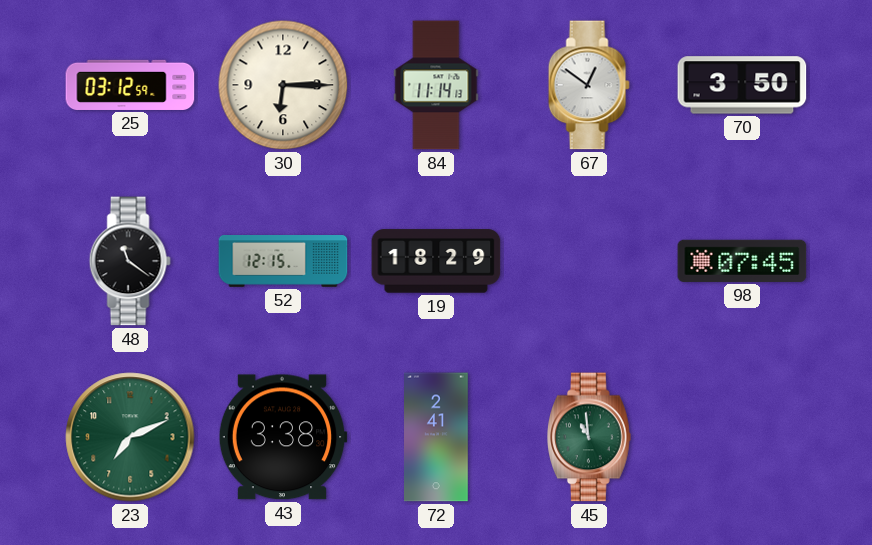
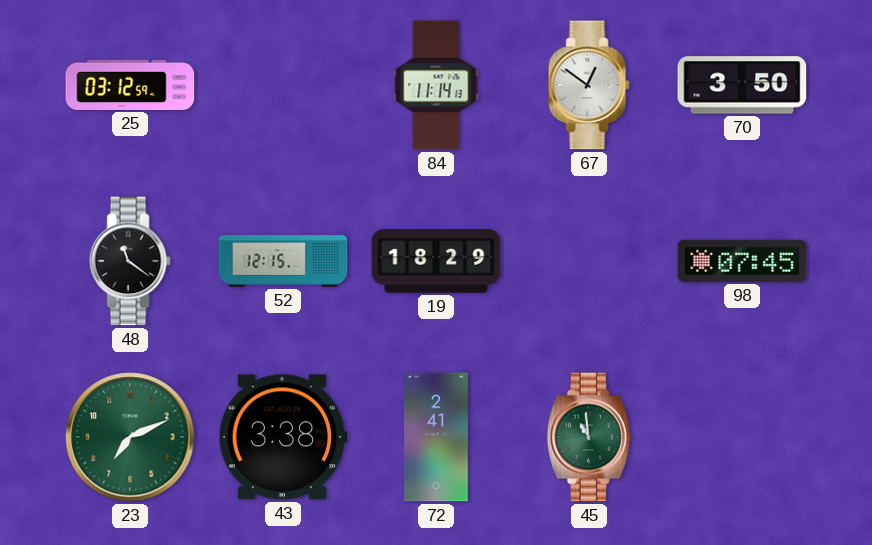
30: 6:15 -> none (283, 85)
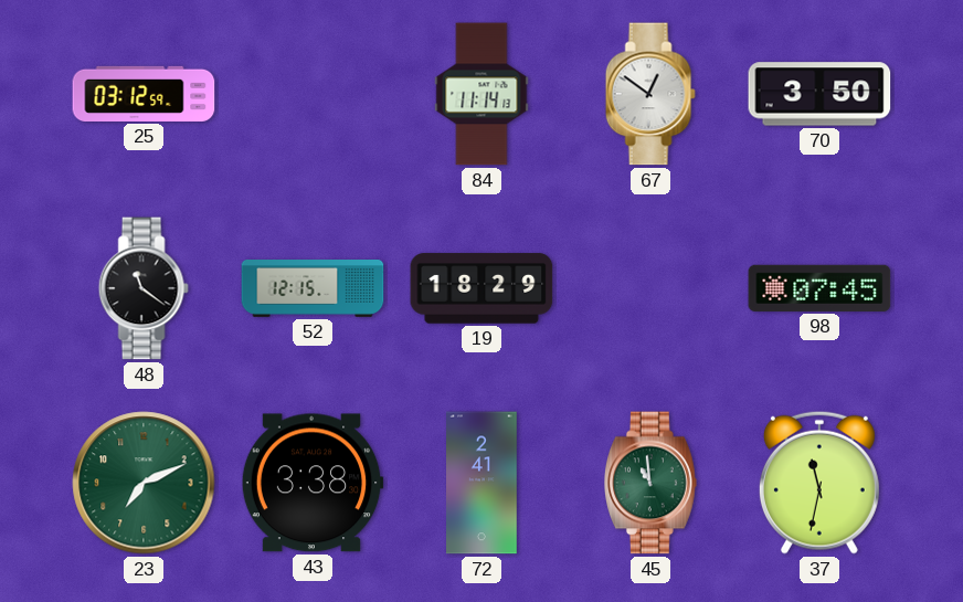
37: none -> 11:32 (819, 483)
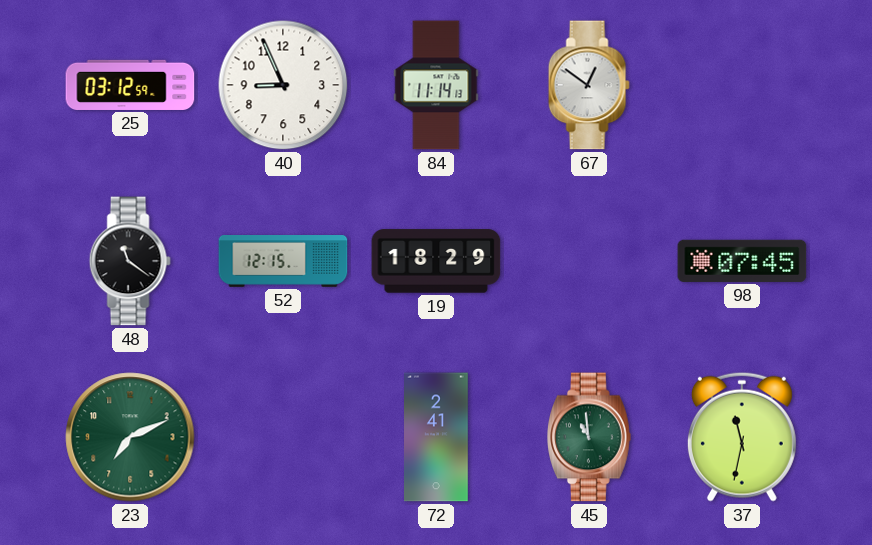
40: none -> 8:56 (283, 85)
70: 3:50 -> none (819, 94)
43: 3:38 -> none (313, 483)
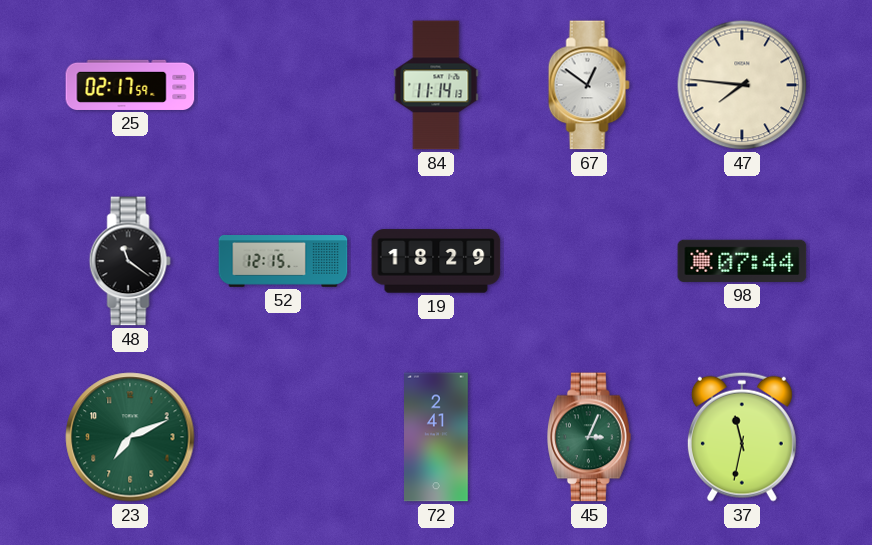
25: 03:12 -> 02:17 (130, 85)
40: 8:56 -> none (283, 85)
47: none -> 7:46 (742, 85)
98: 07:45 -> 07:44 (742, 261)
45: 10:59 -> 3:04 (590, 437)
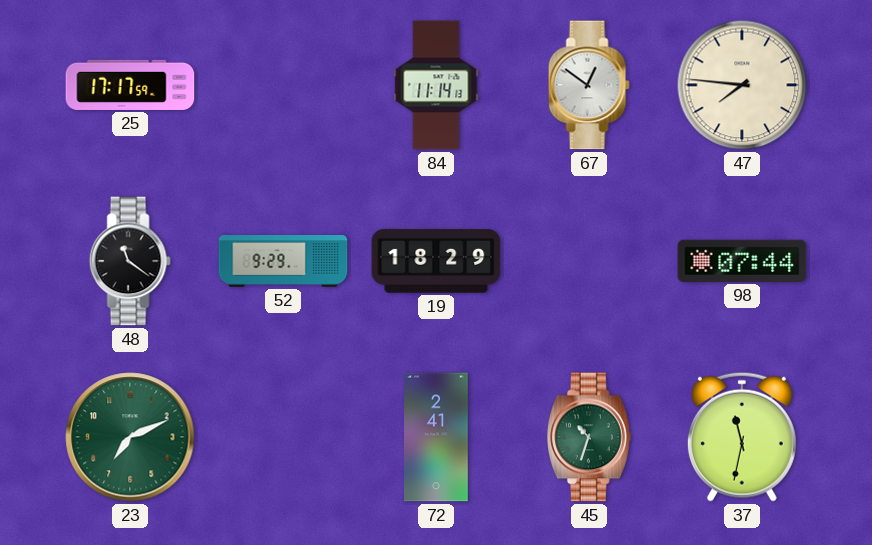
25: 02:17 -> 17:17 (130, 85)
52: 12:15 -> 9:29 (283, 262)
45: 3:04 -> 10:33 (590, 437)
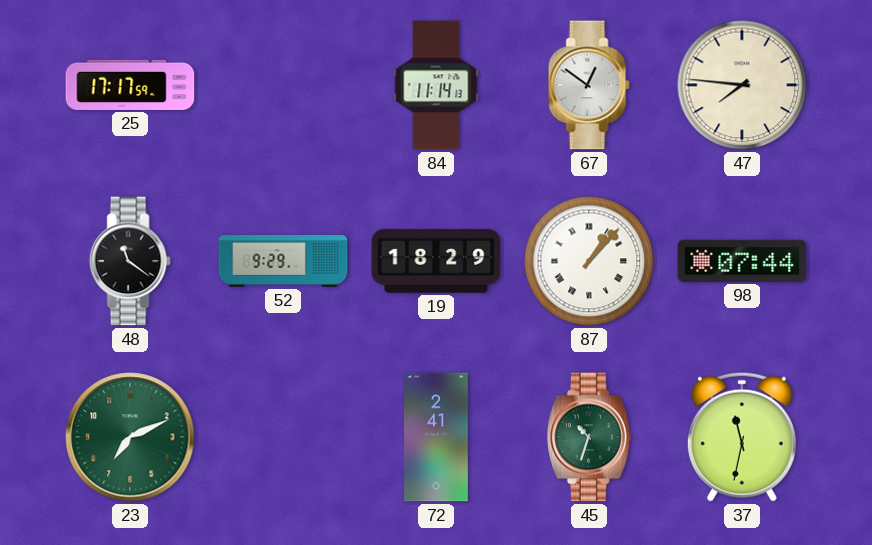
87: none -> 1:07 (589, 261)
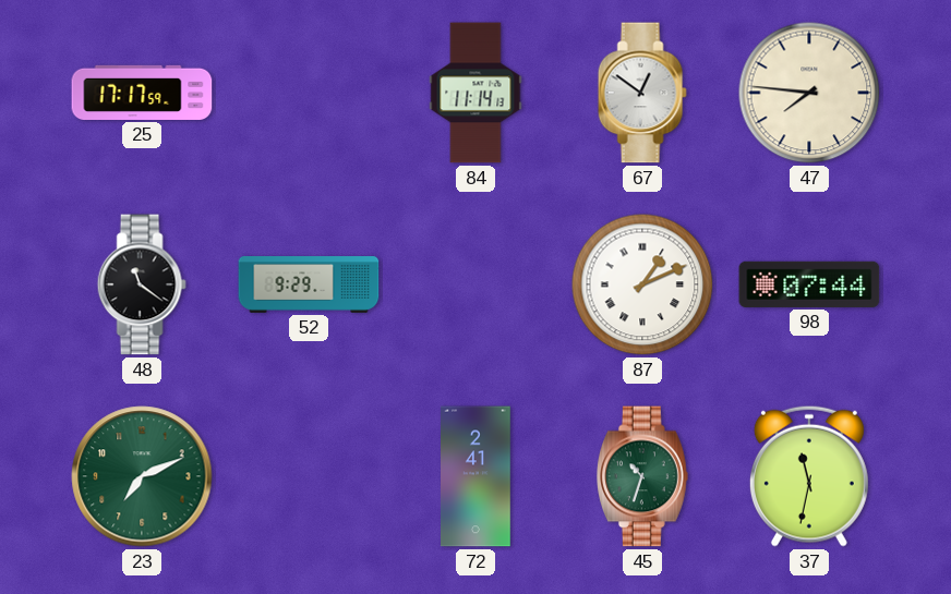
19: 18:29 -> none (436, 261)
87: 1:07 -> 1:11 (642, 284)
